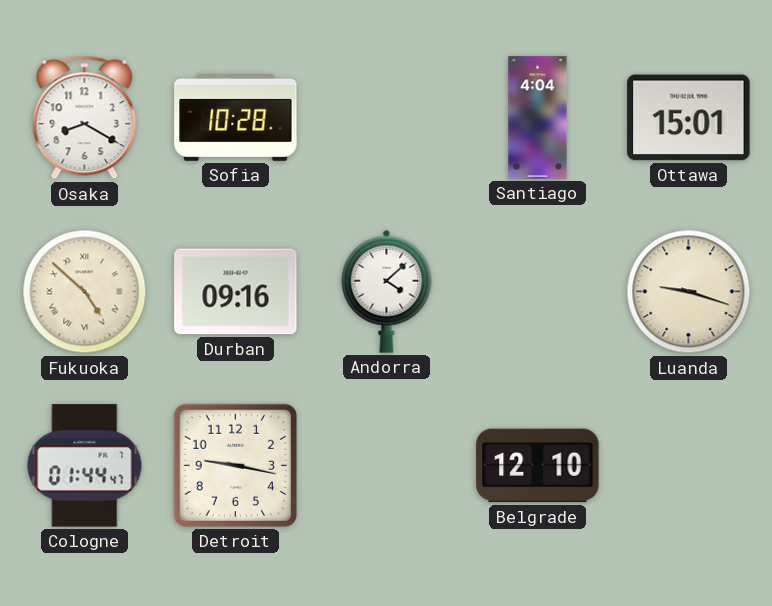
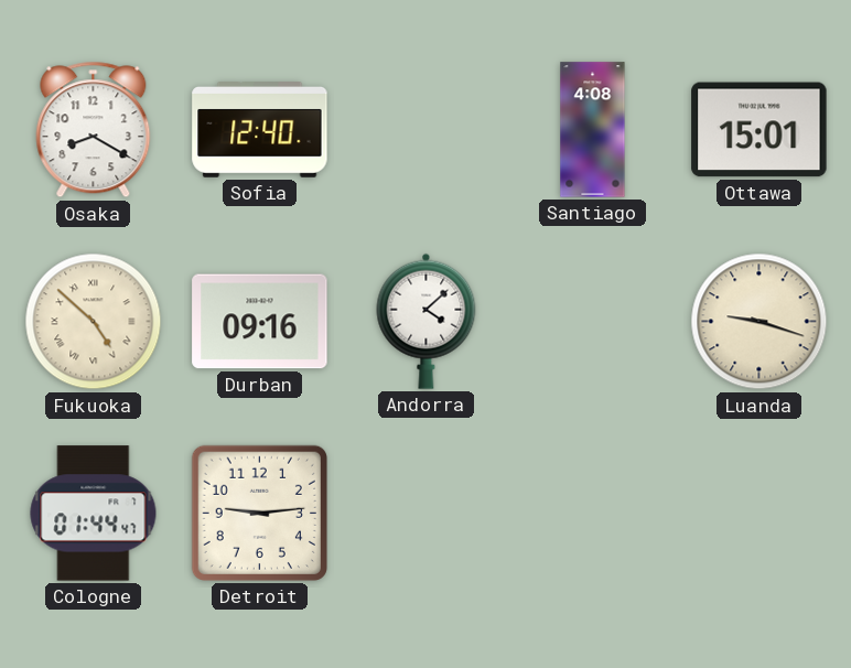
Sofia: 10:28 -> 12:40 (260, 130)
Santiago: 4:04 -> 4:08 (593, 130)
Detroit: 9:17 -> 9:14 (259, 513)
Belgrade: 12:10 -> none (538, 466)
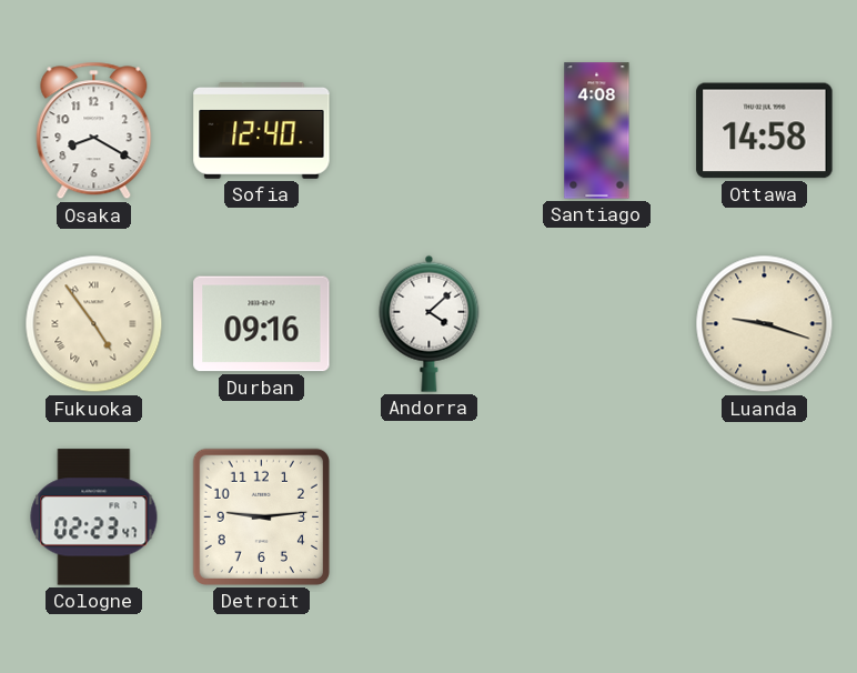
Ottawa: 15:01 -> 14:58 (765, 131)
Fukuoka: 4:52 -> 4:54 (94, 324)
Cologne: 01:44 -> 02:23 (94, 518)
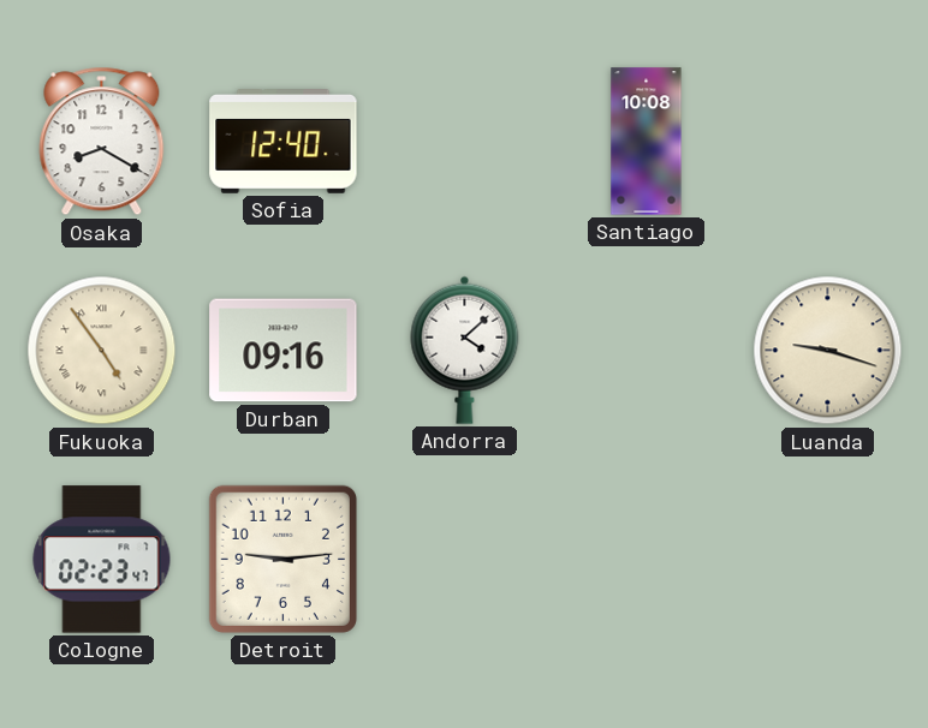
Santiago: 4:08 -> 10:08 (647, 142)
Ottawa: 14:58 -> none (765, 131)
